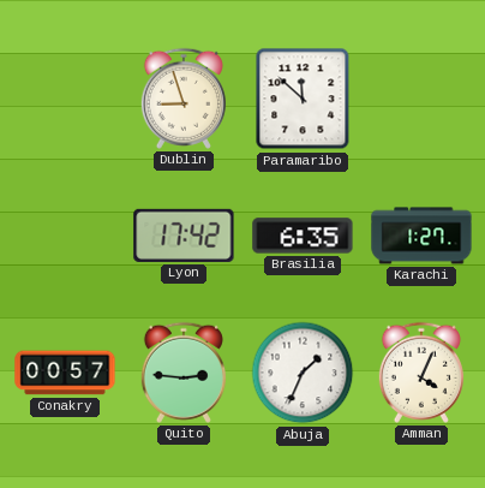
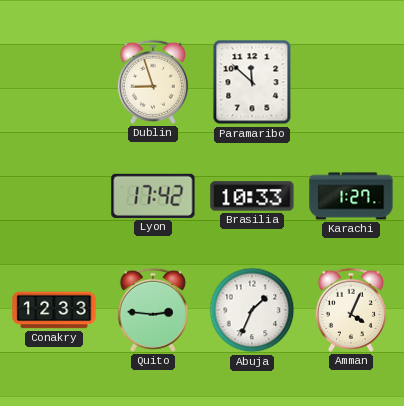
Brasilia: 6:35 -> 10:33 (252, 196)
Conakry: 00:57 -> 12:33 (54, 310)
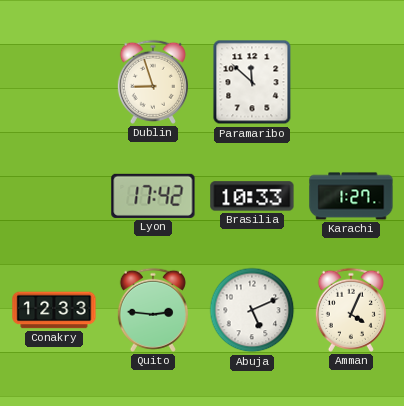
Abuja: 1:34 -> 5:11 (252, 310)
